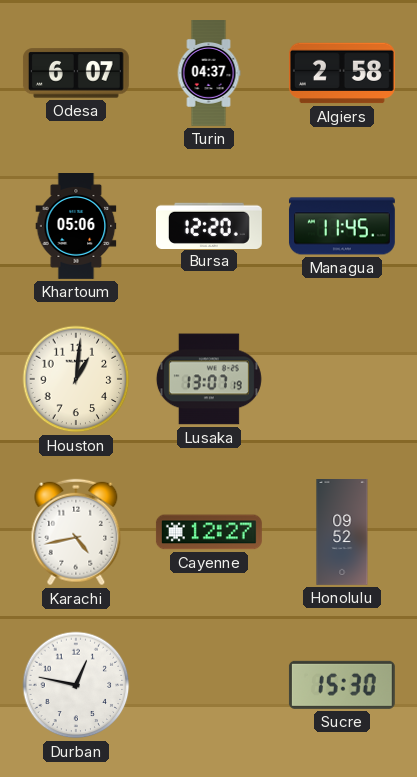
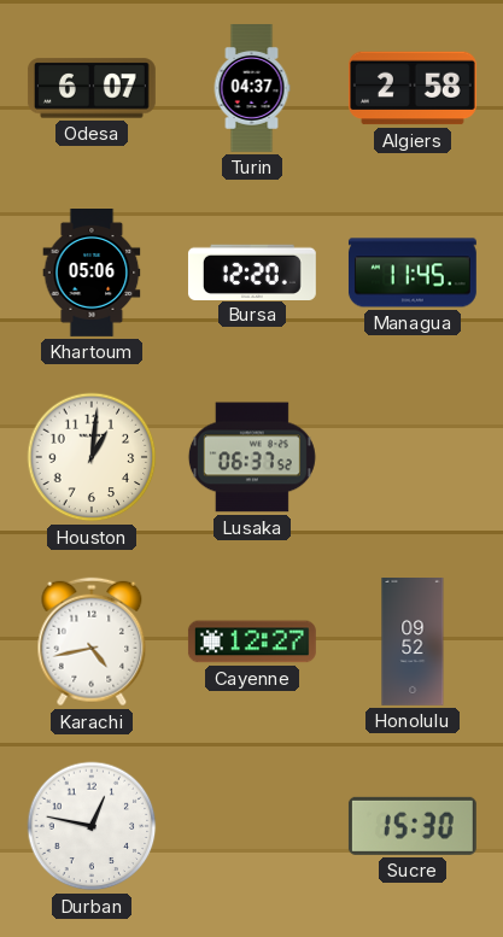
Lusaka: 13:07 -> 06:37 (252, 457)
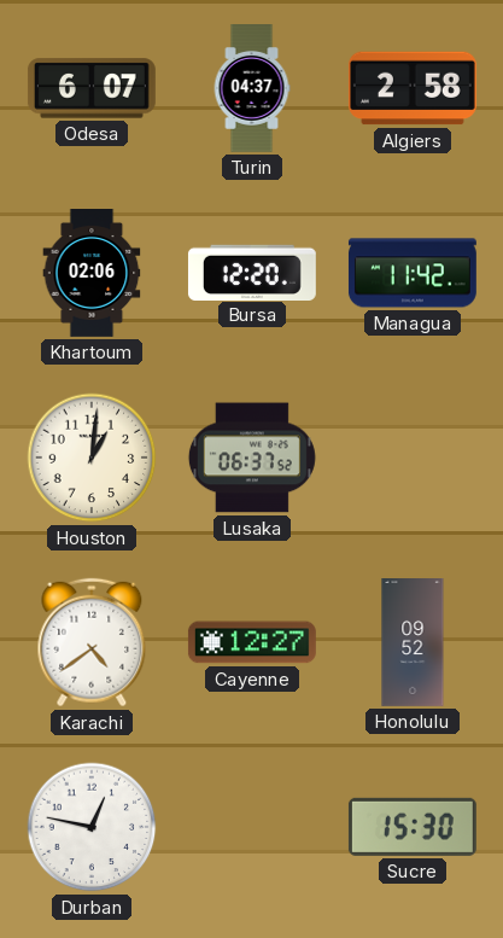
Khartoum: 05:06 -> 02:06 (92, 274)
Managua: 11:45 -> 11:42 (413, 273)
Karachi: 4:43 -> 4:39 (92, 642)
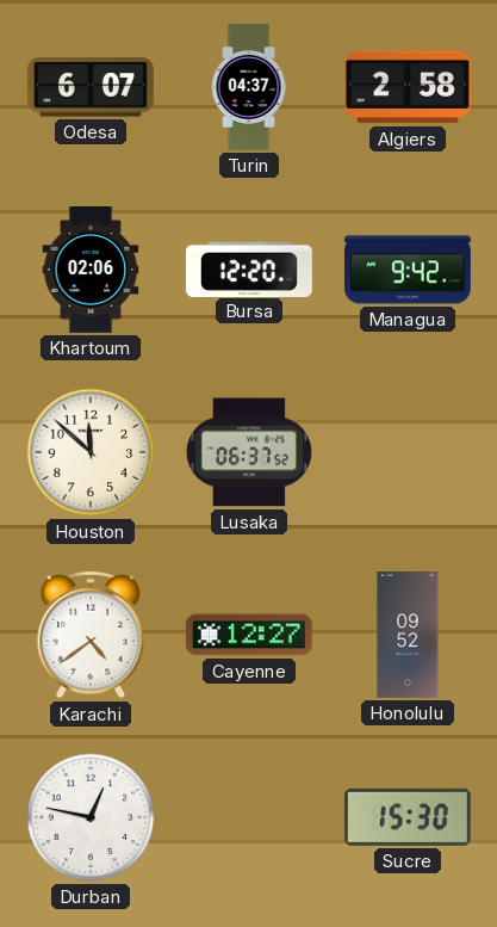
Managua: 11:42 -> 9:42 (408, 270)
Houston: 1:01 -> 11:52 (91, 452)
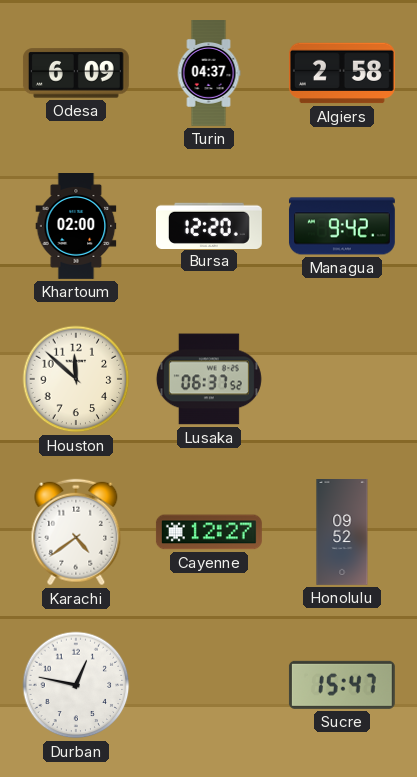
Odesa: 6:07 -> 6:09 (76, 73)
Khartoum: 02:06 -> 02:00 (76, 227)
Sucre: 15:30 -> 15:47 (342, 685)
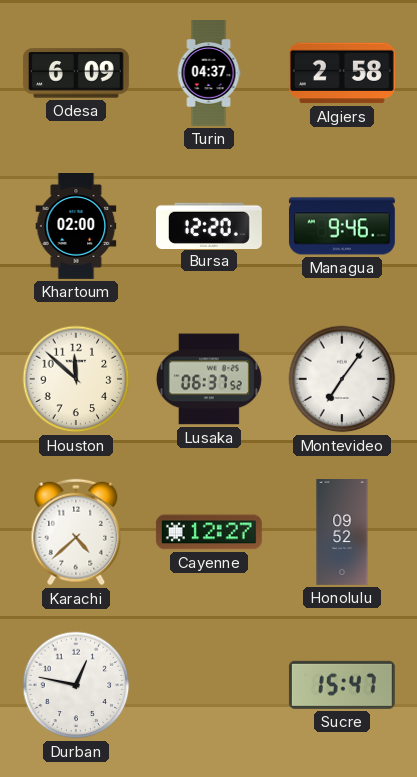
Managua: 9:42 -> 9:46 (342, 226)
Montevideo: none -> 7:06 (342, 379)
Karachi: 4:39 -> 4:38 (76, 532)
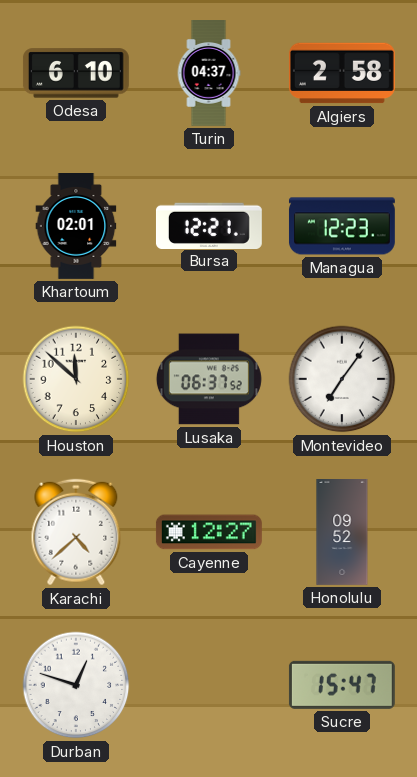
Odesa: 6:09 -> 6:10 (76, 73)
Khartoum: 02:00 -> 02:01 (76, 227)
Bursa: 12:20 -> 12:21 (209, 225)
Managua: 9:46 -> 12:23 (342, 226)
Durban: 12:47 -> 12:48 (76, 685)
